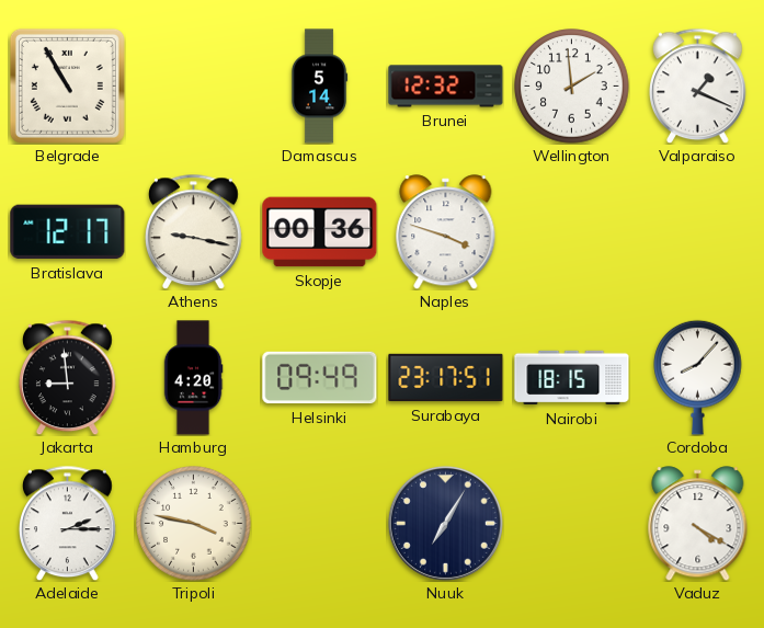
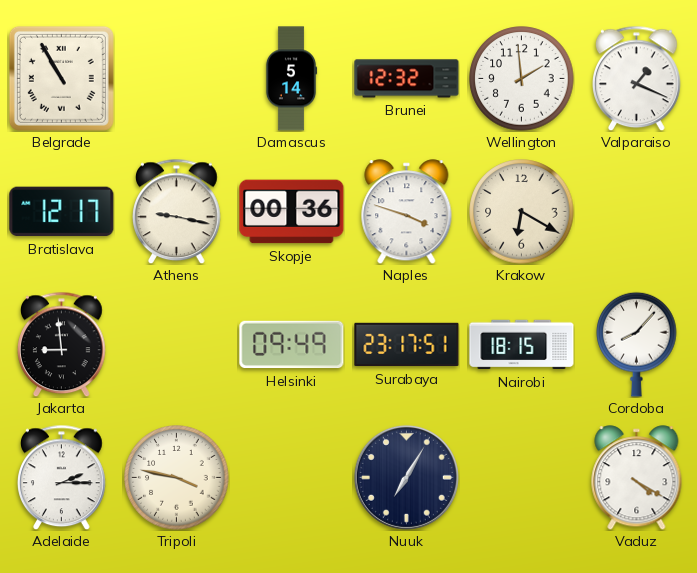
Krakow: none -> 6:20 (522, 212)
Hamburg: 4:20 -> none (193, 378)
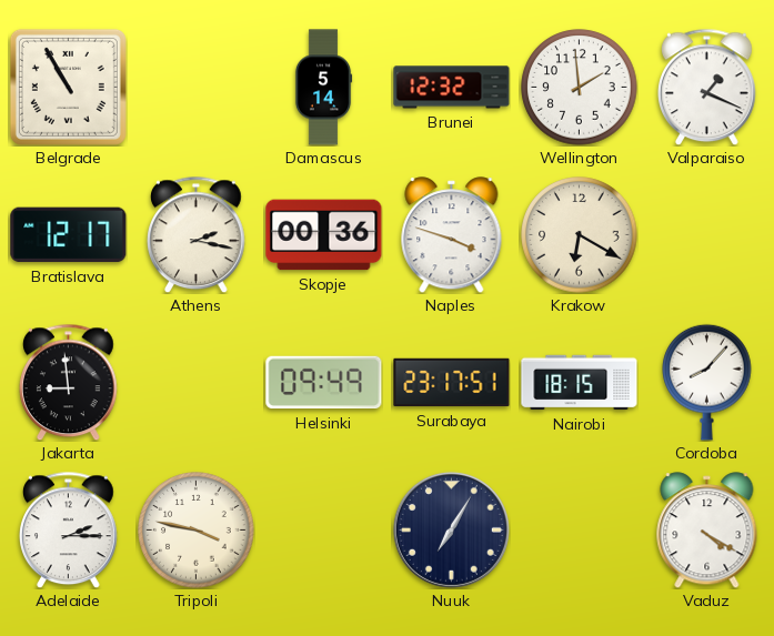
Athens: 9:17 -> 2:17 (197, 234)
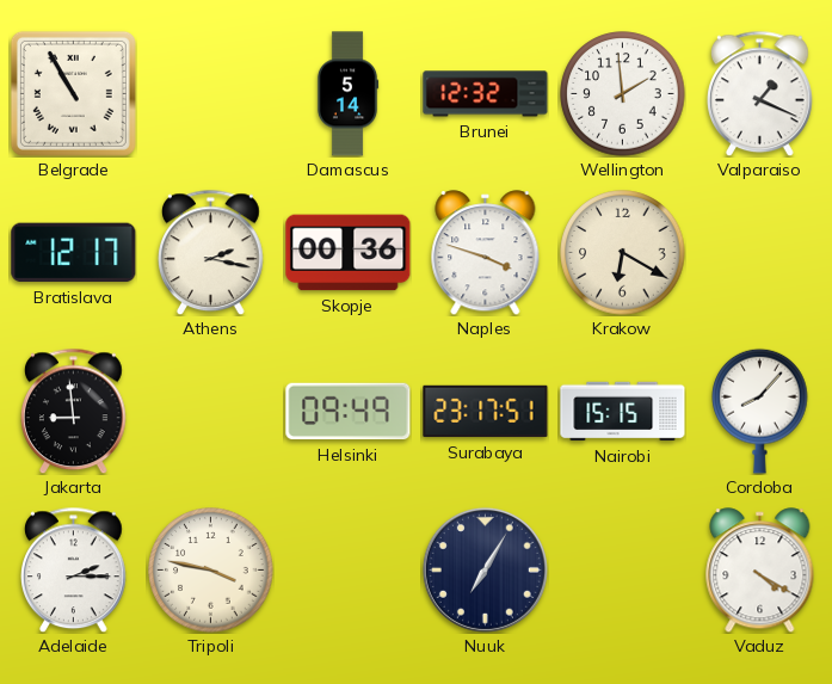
Nairobi: 18:15 -> 15:15 (623, 412)
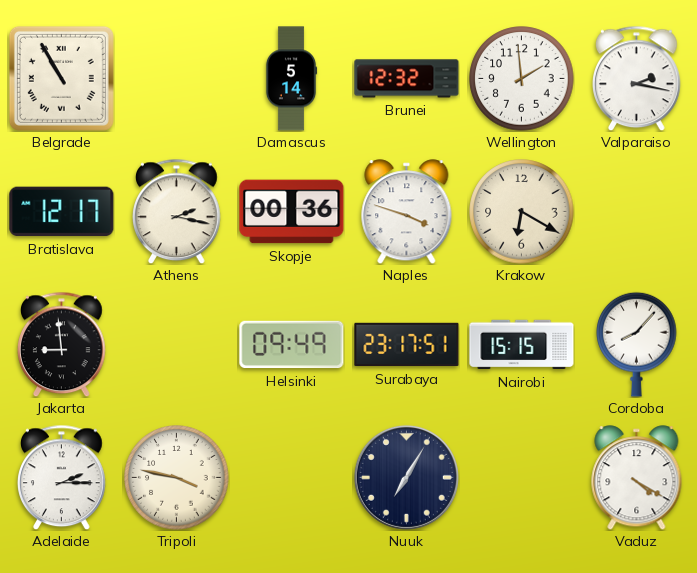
Valparaiso: 1:19 -> 2:17 (637, 78)
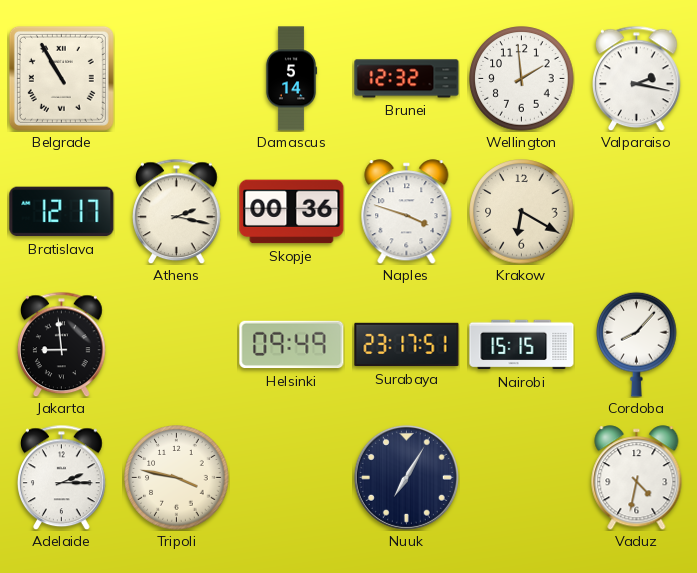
Vaduz: 4:20 -> 4:32 (637, 478)
